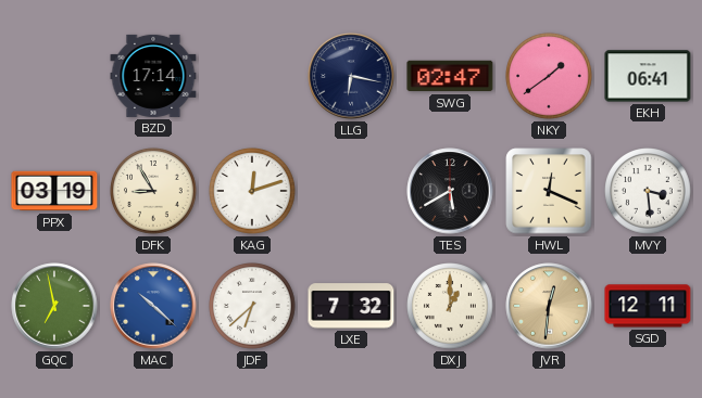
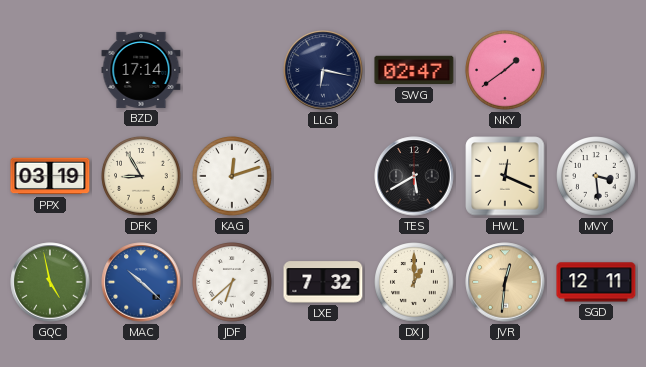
EKH: 06:41 -> none (648, 76)
GQC: 6:58 -> 4:58 (50, 282)
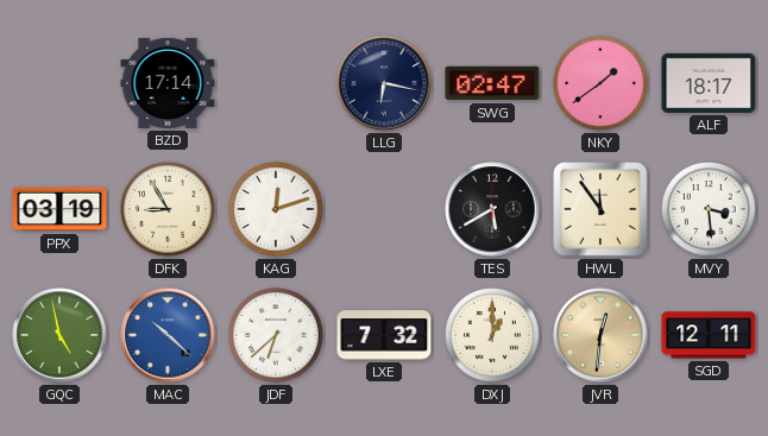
ALF: none -> 18:17 (709, 83)
HWL: 12:19 -> 11:54 (600, 209)
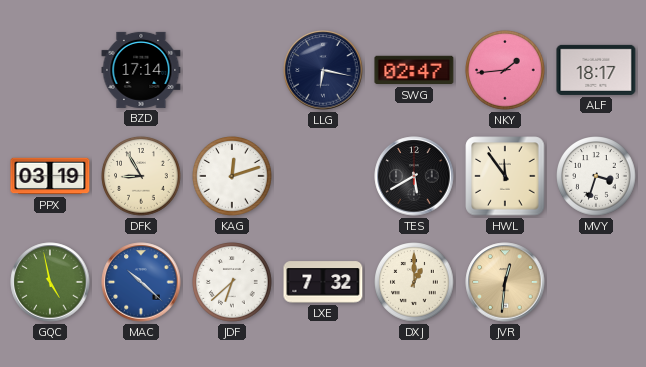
NKY: 1:39 -> 1:44 (505, 70)
MVY: 3:29 -> 3:33 (596, 176)
SGD: 12:11 -> none (709, 335)
